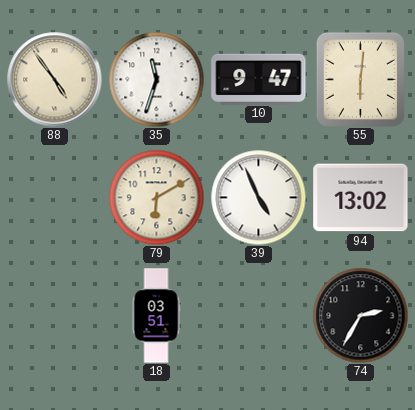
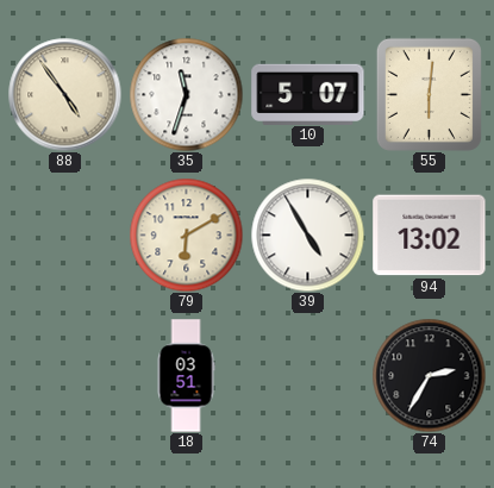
10: 9:47 -> 5:07 (308, 94)
39: 4:56 -> 4:55 (307, 234)
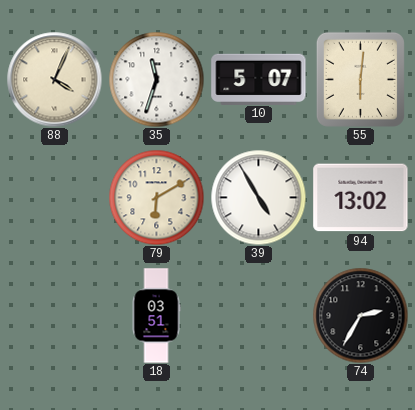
88: 4:54 -> 4:04 (54, 79)
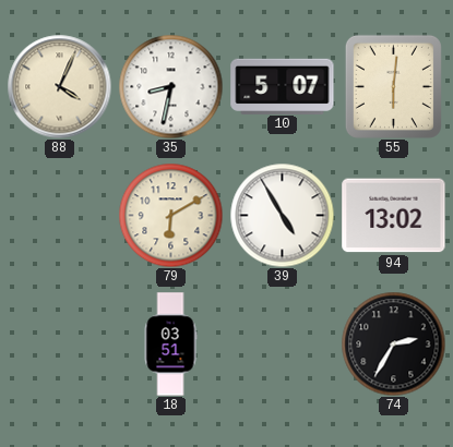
35: 11:33 -> 8:32 (170, 86)
